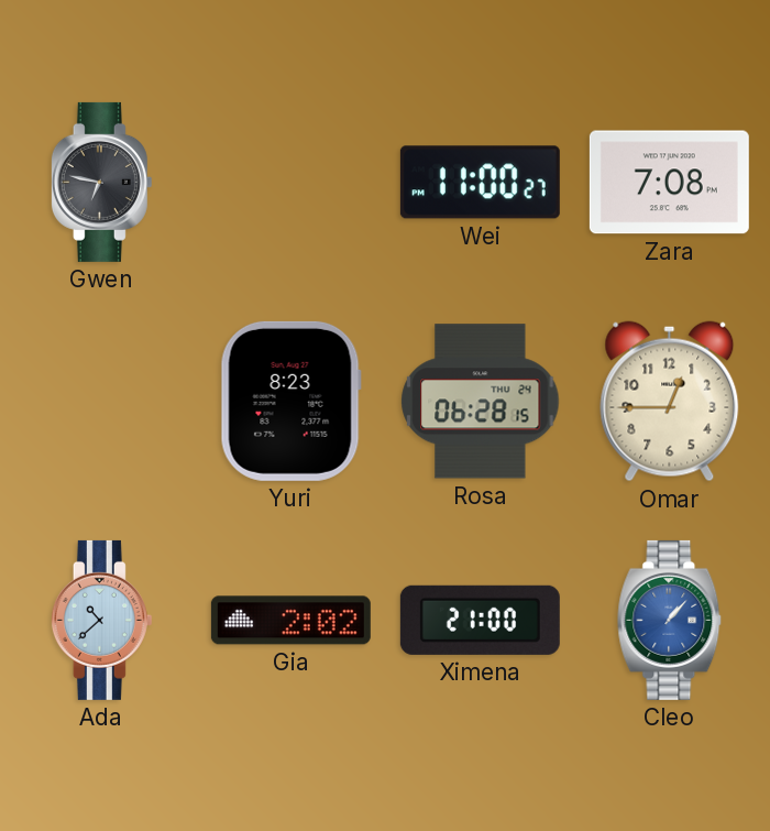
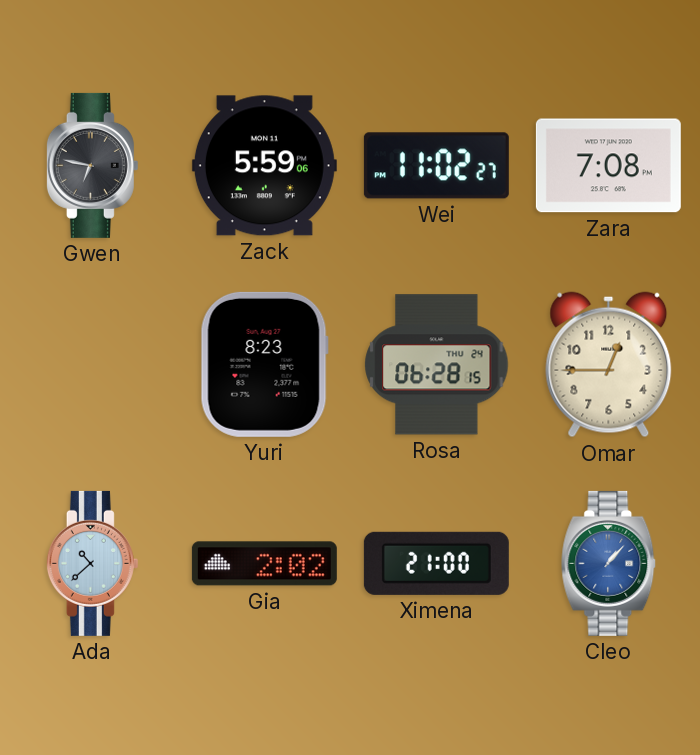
Zack: none -> 5:59 (264, 166)
Wei: 11:00 -> 11:02 (436, 166)
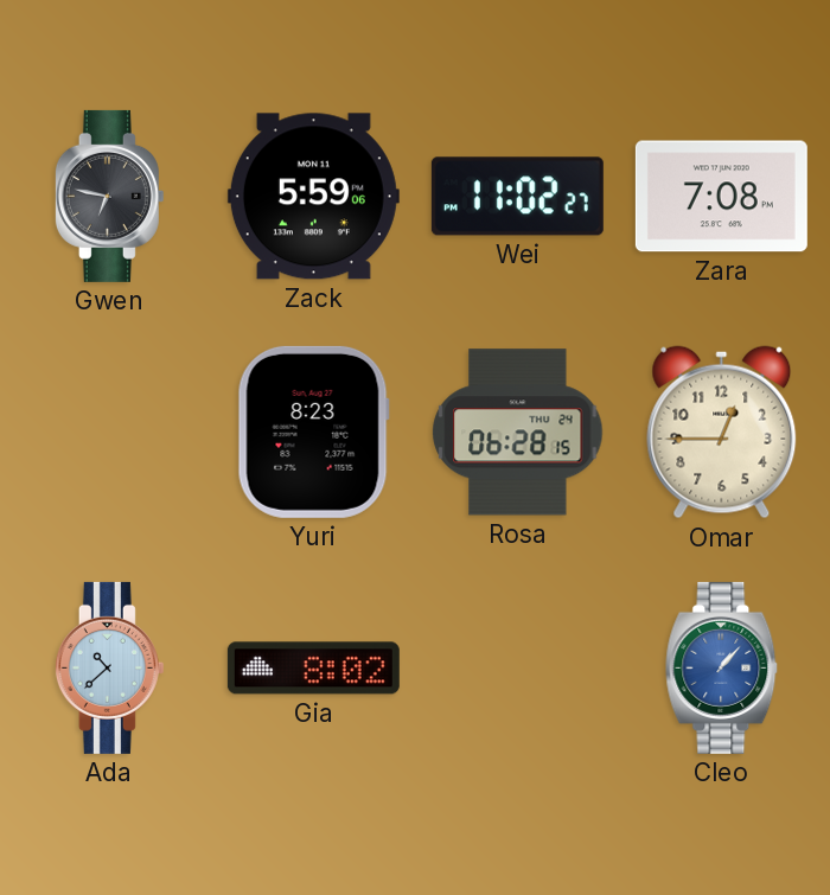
Gia: 2:02 -> 8:02 (313, 669)
Ximena: 21:00 -> none (436, 563)
